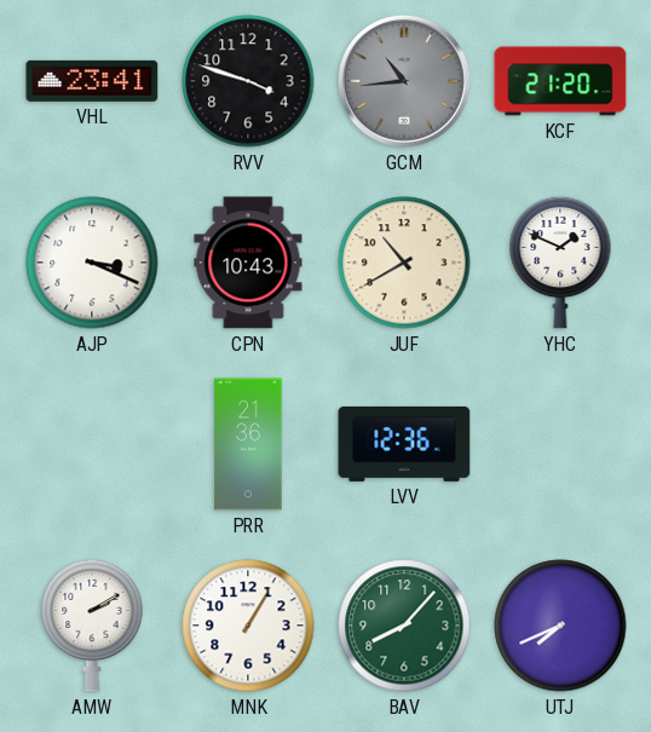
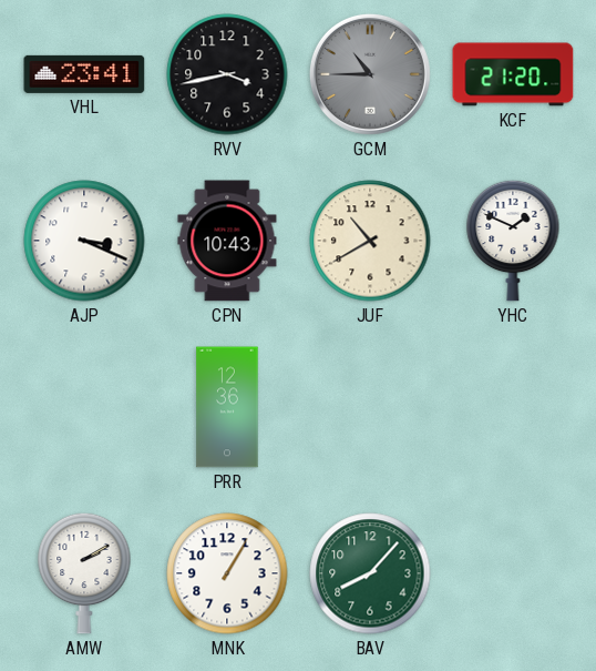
RVV: 3:48 -> 3:43 (227, 74)
GCM: 10:44 -> 10:45 (370, 74)
PRR: 21:36 -> 12:36 (227, 407)
LVV: 12:36 -> none (404, 444)
UTJ: 7:41 -> none (560, 626)
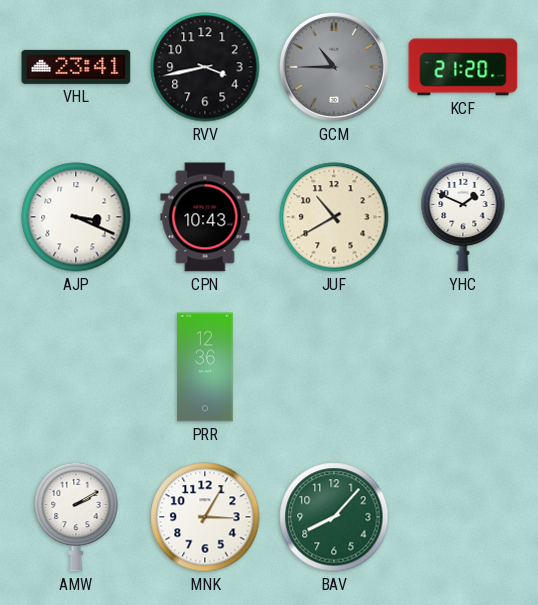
MNK: 1:05 -> 3:05 (205, 517)
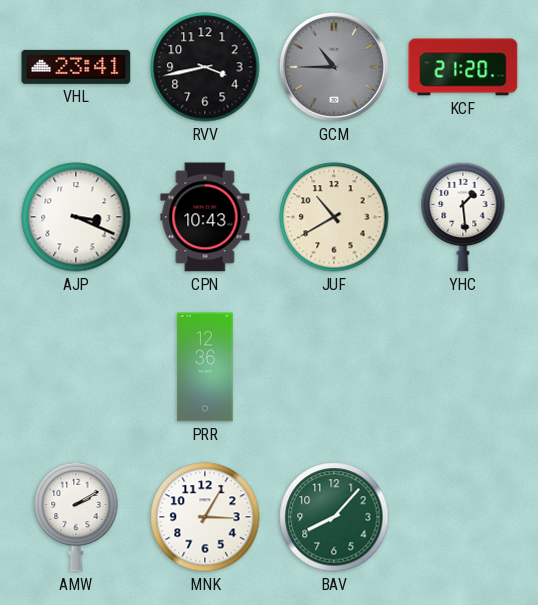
YHC: 1:49 -> 1:29 (463, 217)
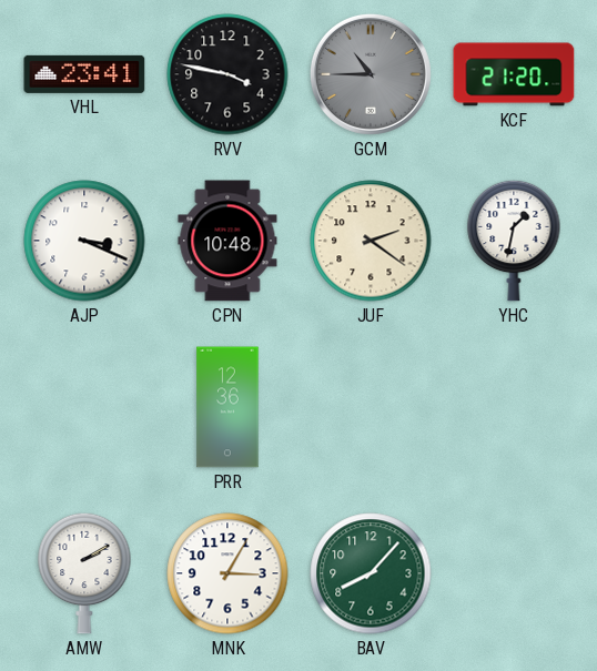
RVV: 3:43 -> 3:47 (227, 74)
CPN: 10:43 -> 10:48 (227, 241)
JUF: 10:40 -> 2:21 (371, 241)
YHC: 1:29 -> 1:32 (514, 241)
